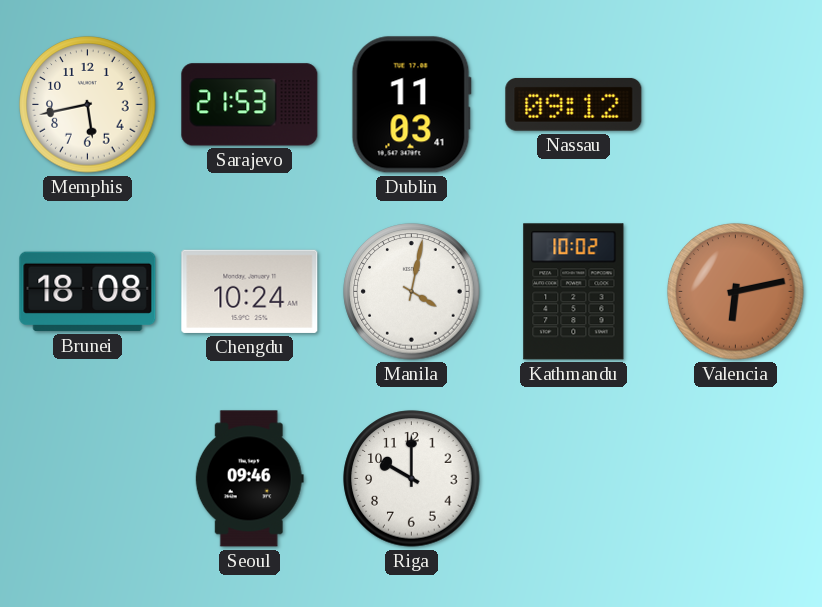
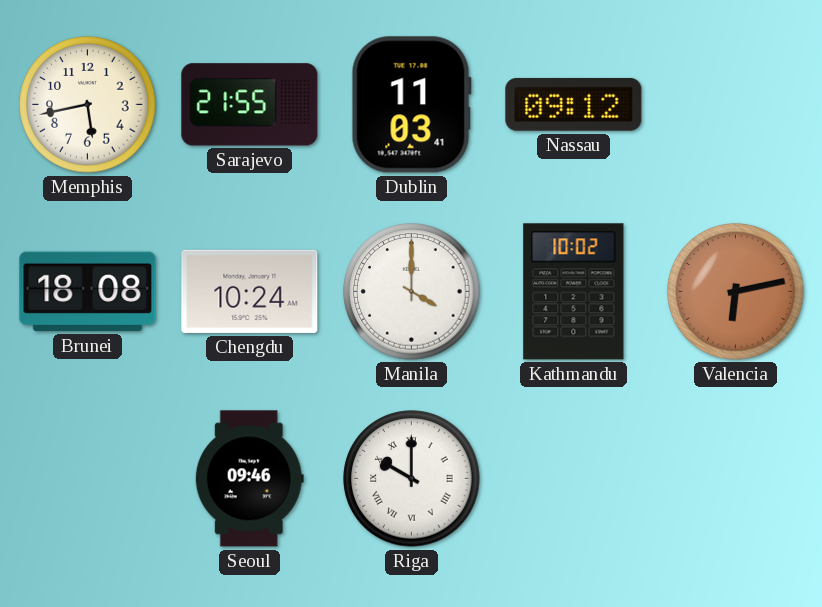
Sarajevo: 21:53 -> 21:55 (250, 105)
Manila: 4:02 -> 4:00 (412, 292)
Riga numerals: Arabic -> Roman (412, 479)
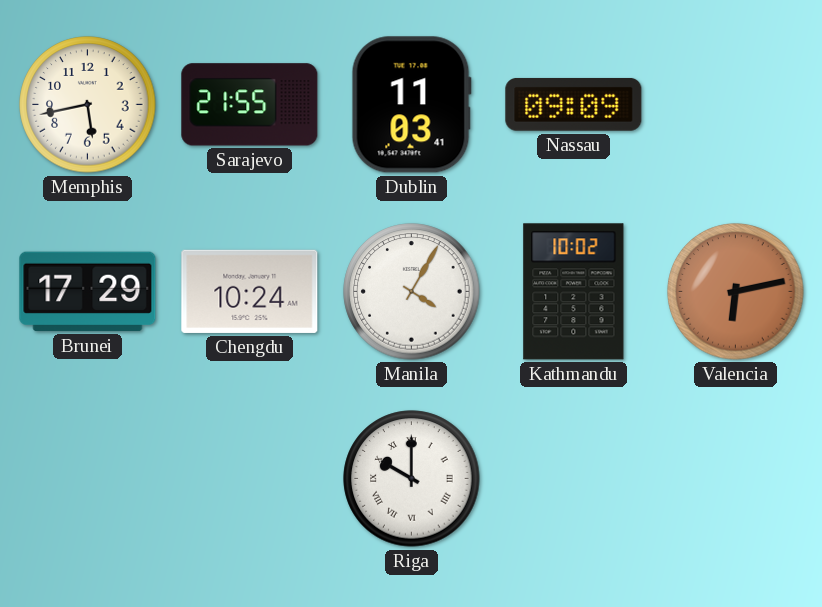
Nassau: 09:12 -> 09:09 (574, 104)
Brunei: 18:08 -> 17:29 (88, 292)
Manila: 4:00 -> 4:05 (412, 292)
Seoul: 09:46 -> none (249, 479)
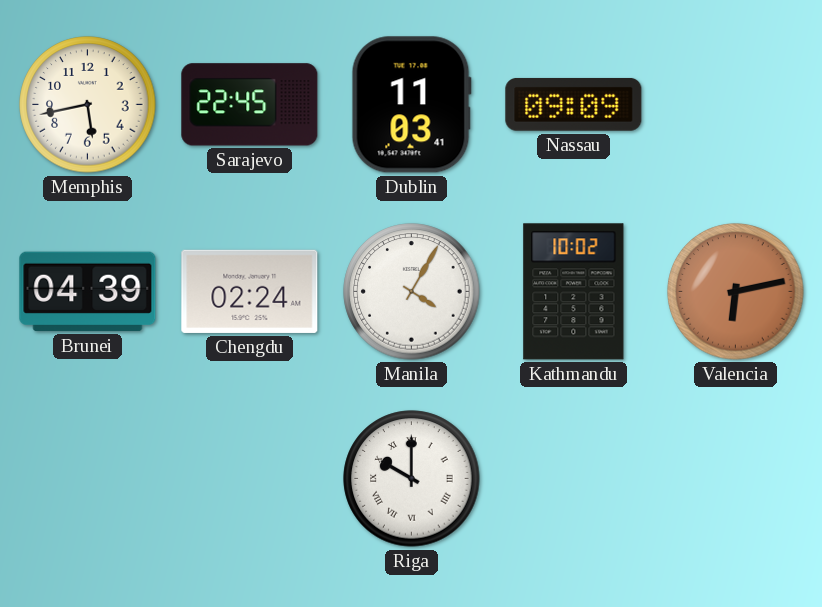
Sarajevo: 21:55 -> 22:45 (250, 105)
Brunei: 17:29 -> 04:39 (88, 292)
Chengdu: 10:24 -> 02:24 (250, 291)
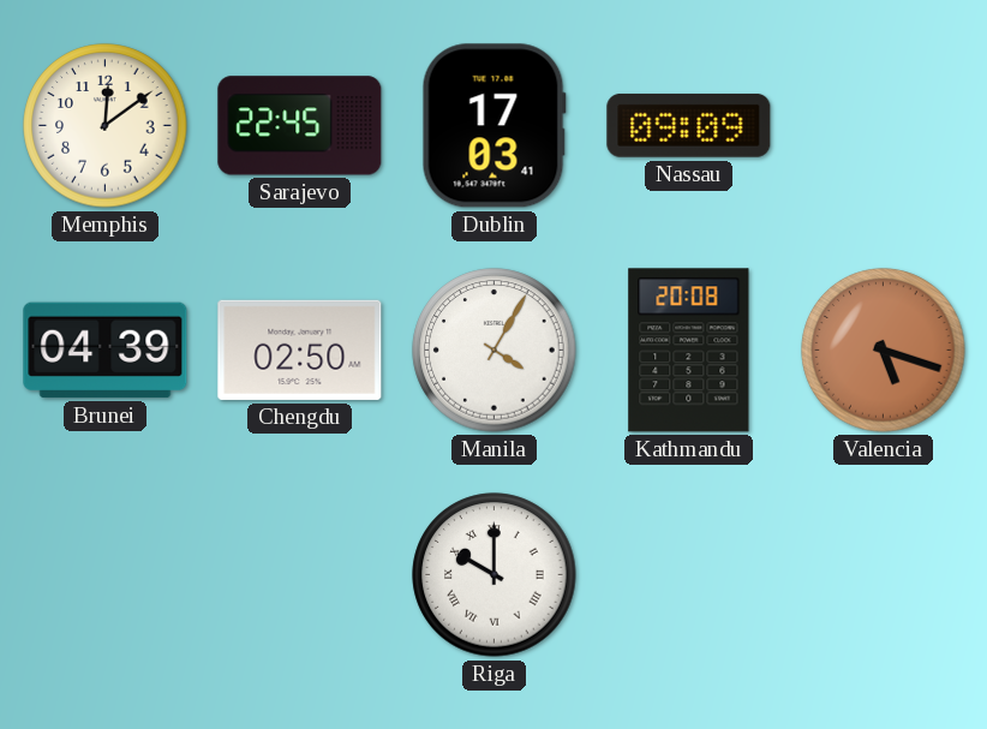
Memphis: 5:43 -> 12:09 (106, 126)
Dublin: 11:03 -> 17:03 (493, 126)
Chengdu: 02:24 -> 02:50 (300, 349)
Kathmandu: 10:02 -> 20:08 (689, 351)
Valencia: 6:13 -> 5:18 (884, 351)
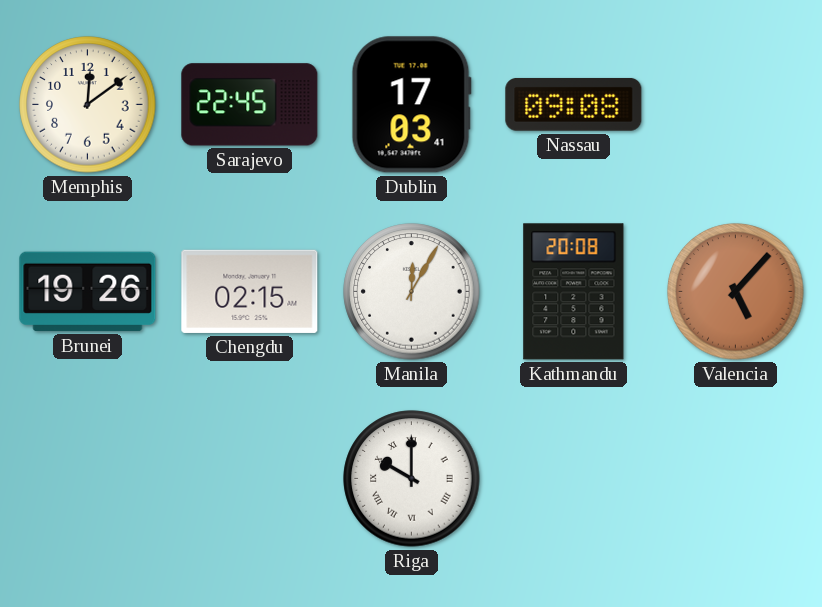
Nassau: 09:09 -> 09:08 (574, 104)
Brunei: 04:39 -> 19:26 (88, 292)
Chengdu: 02:50 -> 02:15 (250, 291)
Manila: 4:05 -> 12:05 (412, 292)
Valencia: 5:18 -> 5:07 (736, 292)
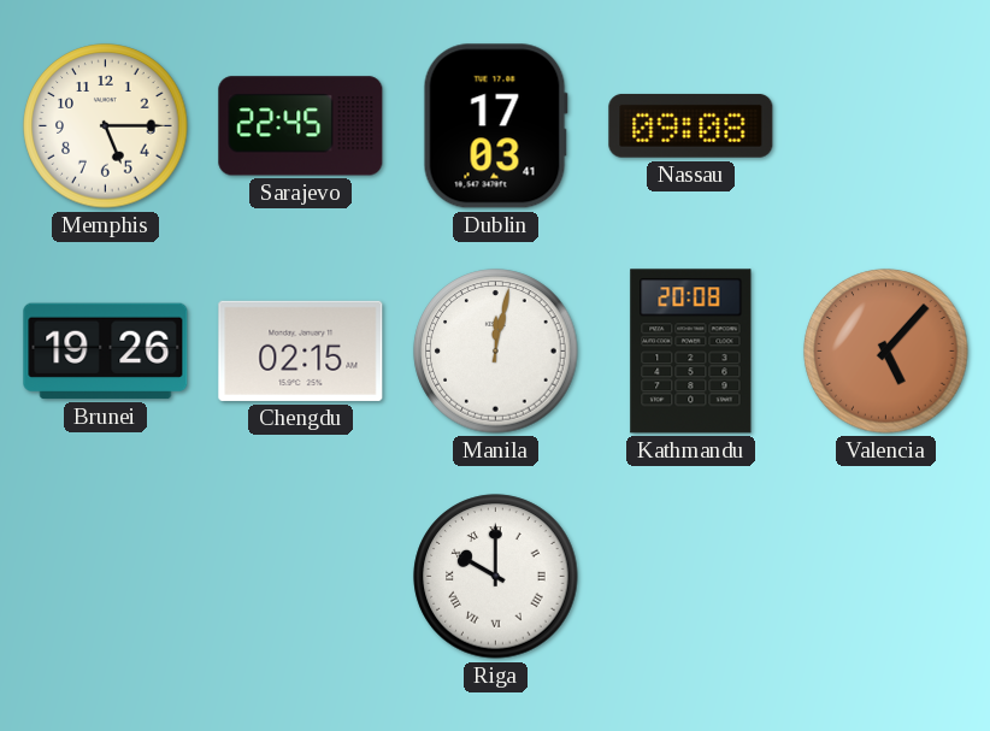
Memphis: 12:09 -> 5:15 (106, 126)
Manila: 12:05 -> 12:02 (496, 352)
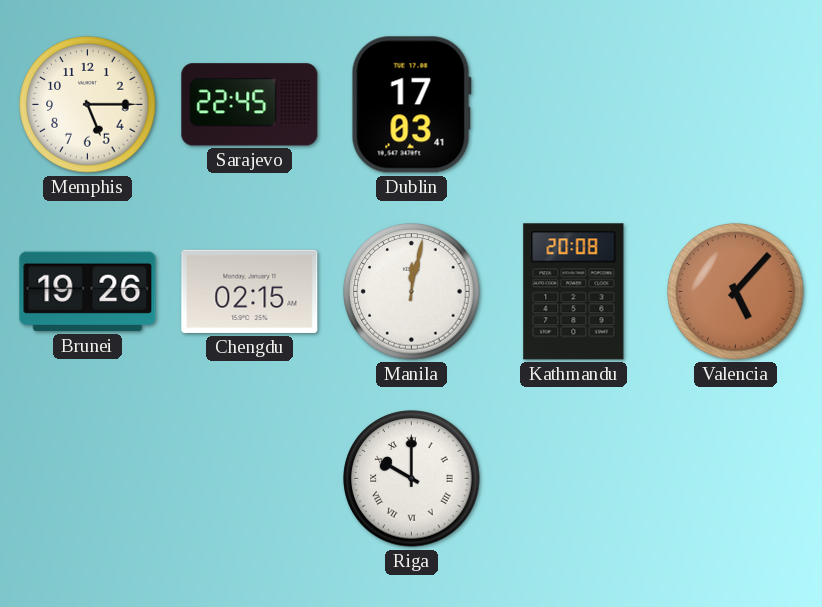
Nassau: 09:08 -> none (691, 125)
